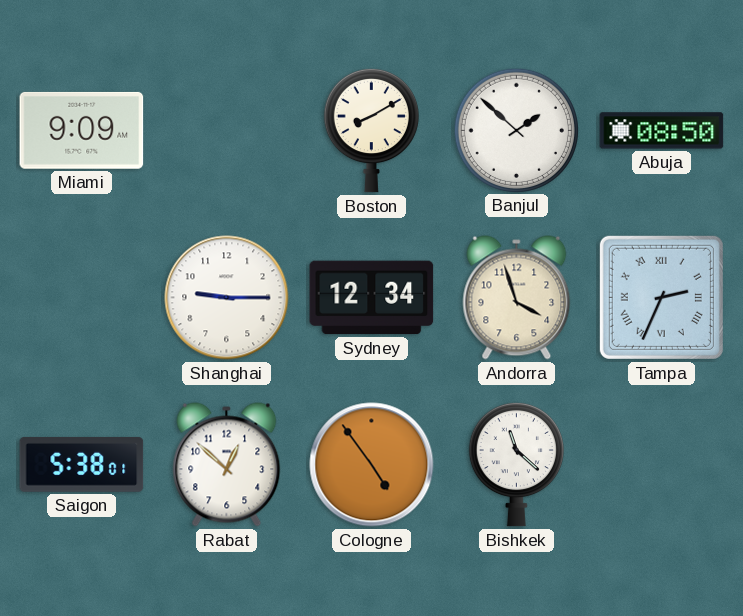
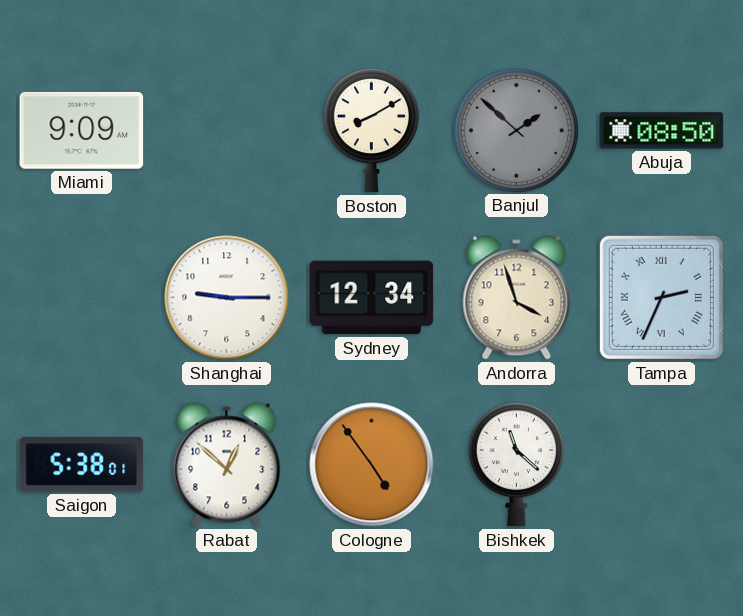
Banjul dial: white -> grey (516, 130)
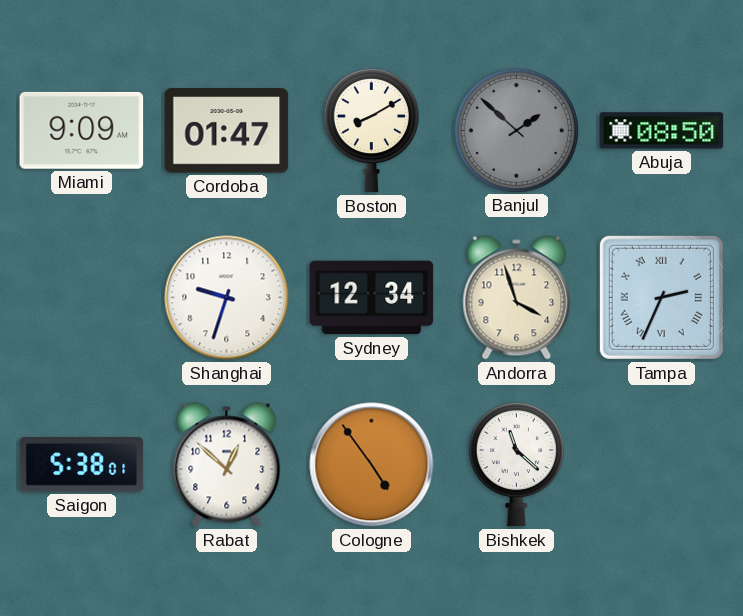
Cordoba: none -> 01:47 (227, 131)
Shanghai: 9:15 -> 9:33 (227, 298)
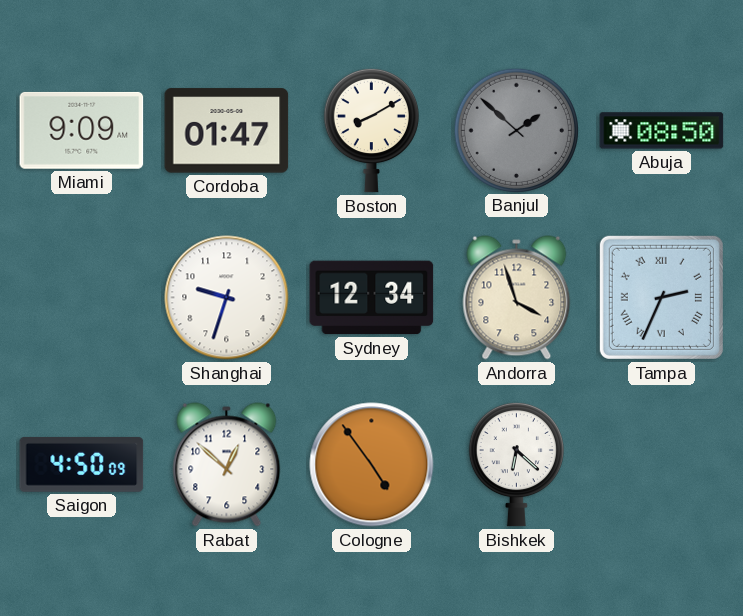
Saigon: 5:38 -> 4:50 (82, 464)
Bishkek: 11:22 -> 6:22 (516, 464)
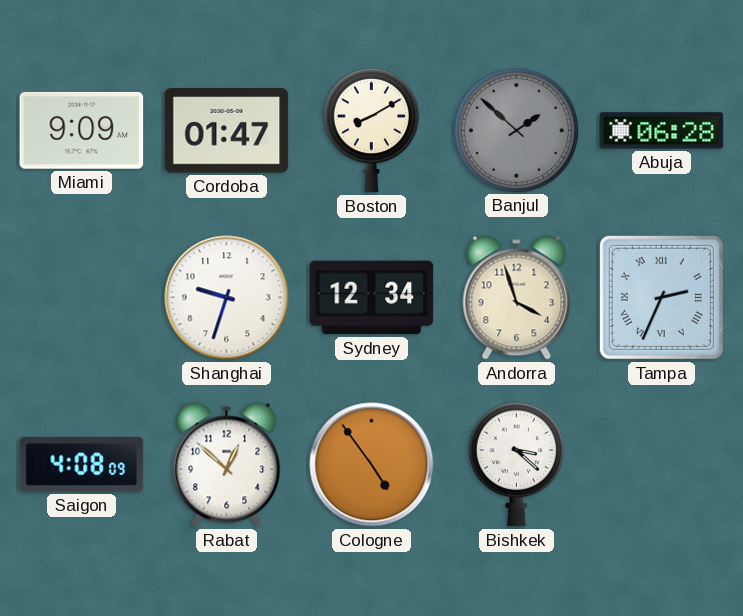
Abuja: 08:50 -> 06:28 (662, 131)
Saigon: 4:50 -> 4:08 (82, 464)
Bishkek: 6:22 -> 3:22 (516, 464)
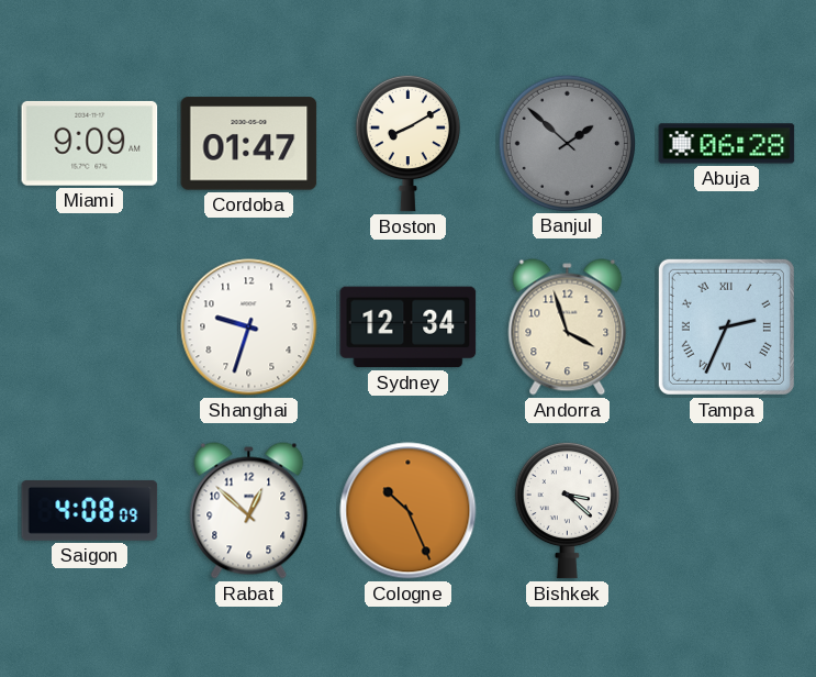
Cologne: 4:54 -> 10:26 (409, 511)
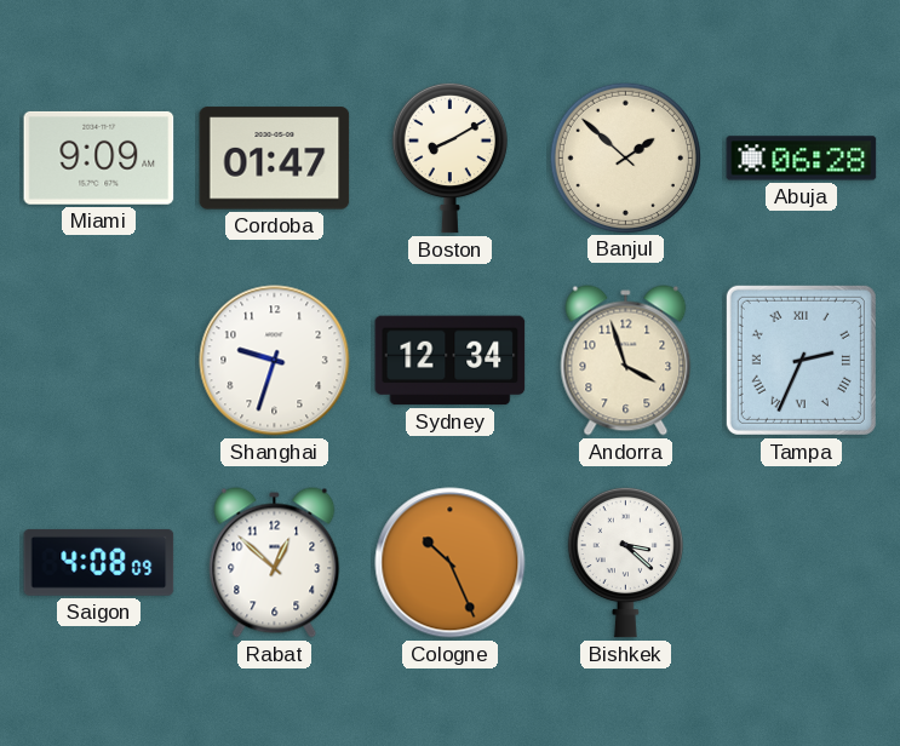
Banjul dial: grey -> cream (625, 157)
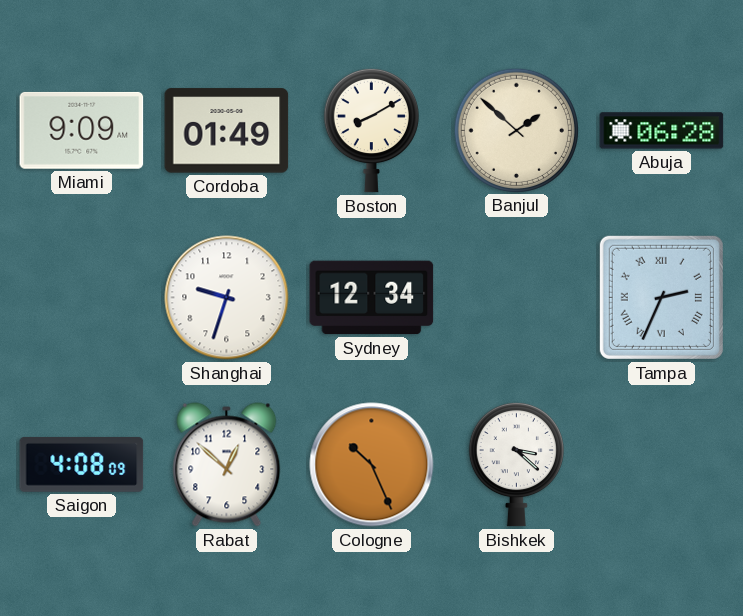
Cordoba: 01:47 -> 01:49 (227, 131)
Andorra: 3:57 -> none (626, 361)
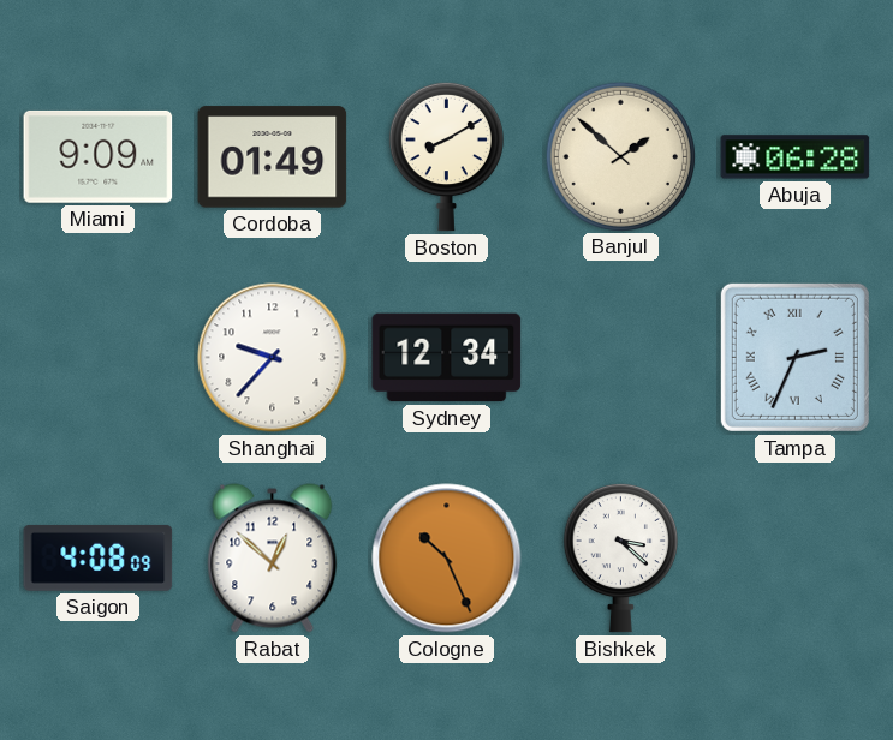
Shanghai: 9:33 -> 9:37 (273, 358)
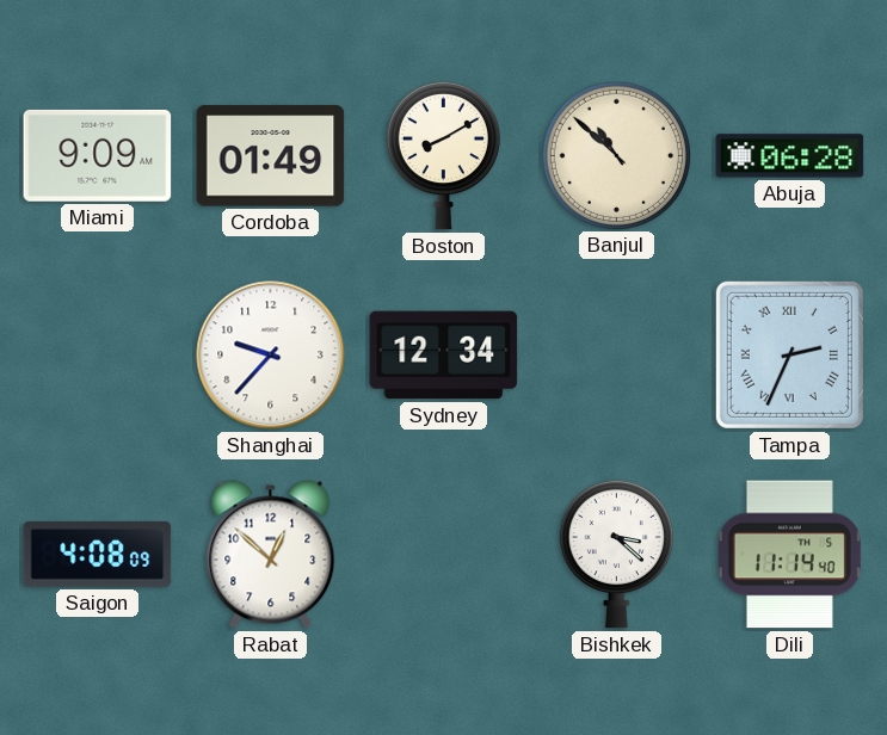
Banjul: 1:52 -> 10:52 (616, 155)
Cologne: 10:26 -> none (447, 559)
Dili: none -> 11:14 (789, 555)
